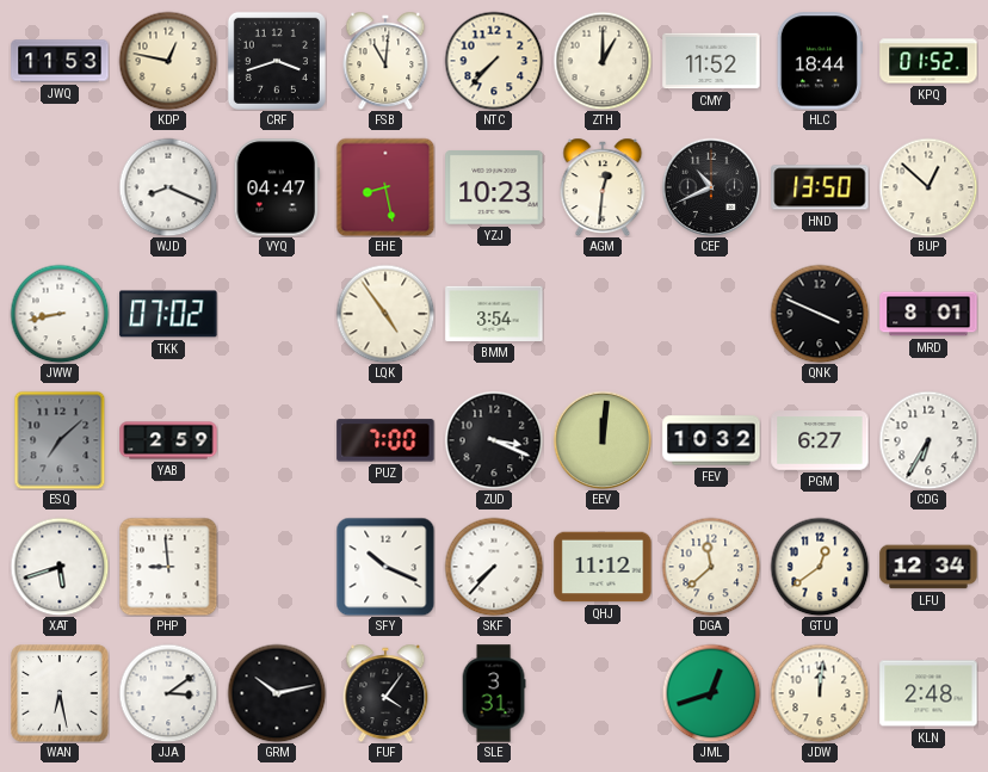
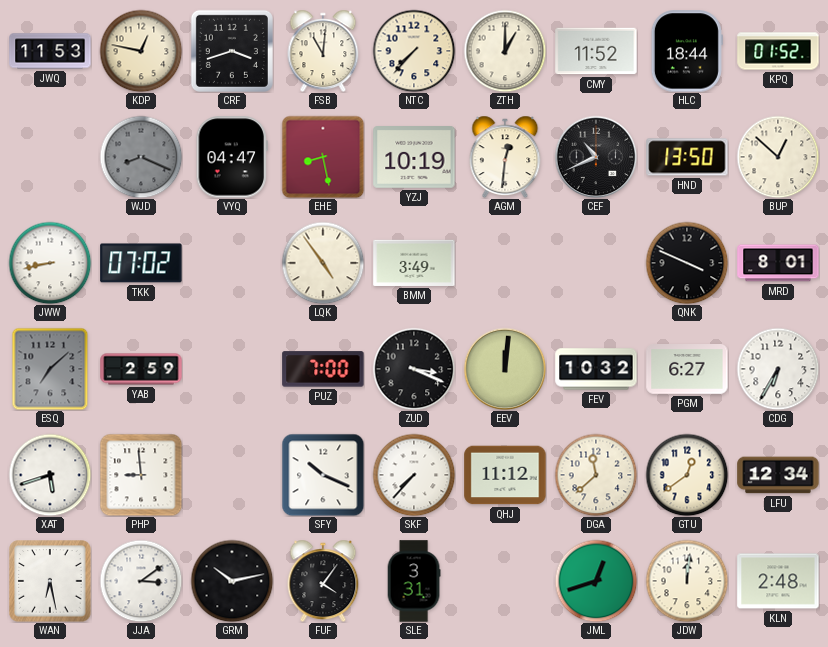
WJD dial: white -> grey (141, 157)
YZJ: 10:23 -> 10:19 (414, 158)
BMM: 3:54 -> 3:49 (414, 263)
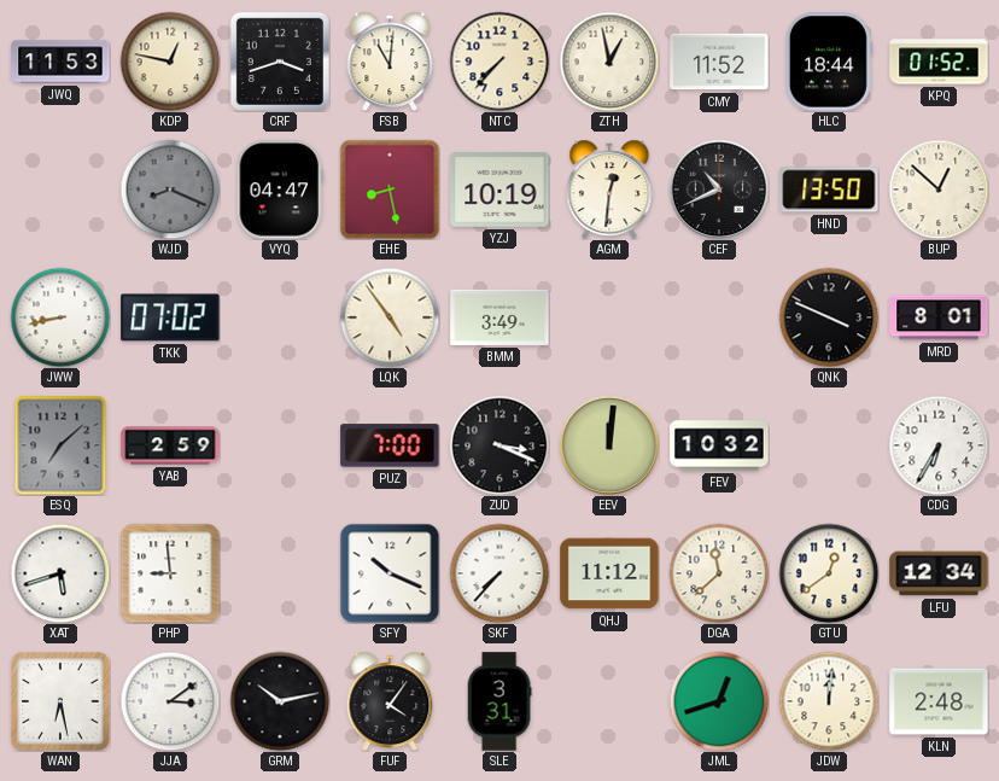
ZTH: 1:00 -> 12:58 (609, 62)
PGM: 6:27 -> none (687, 370)
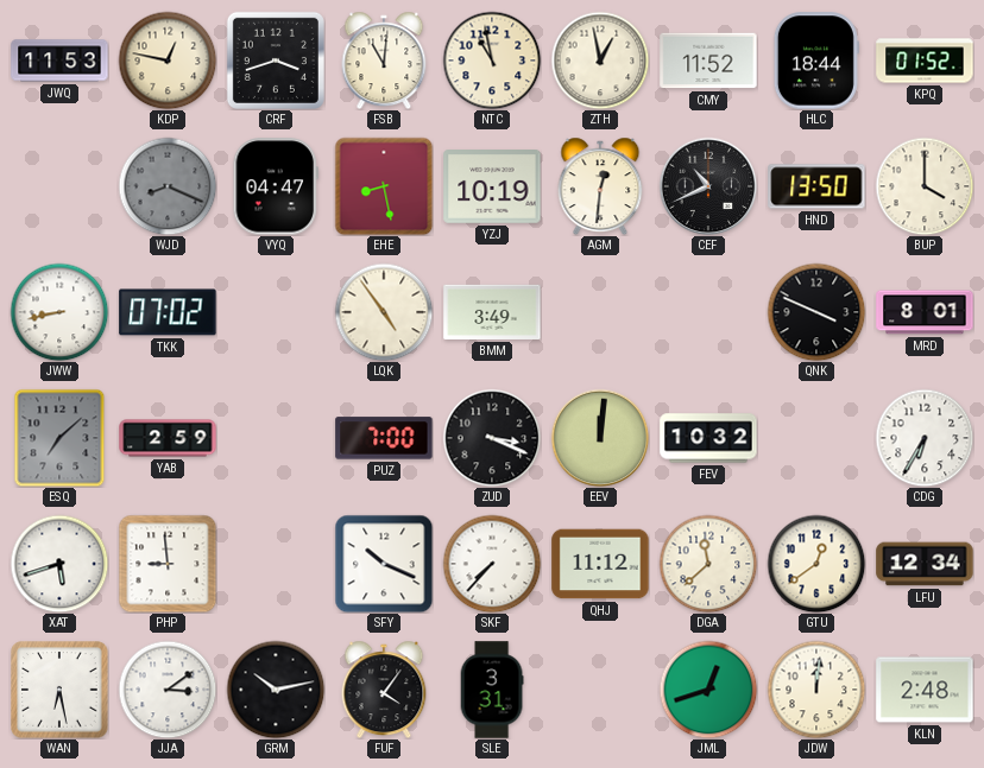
NTC: 7:37 -> 10:58 (492, 61)
BUP: 12:52 -> 4:00 (925, 186)
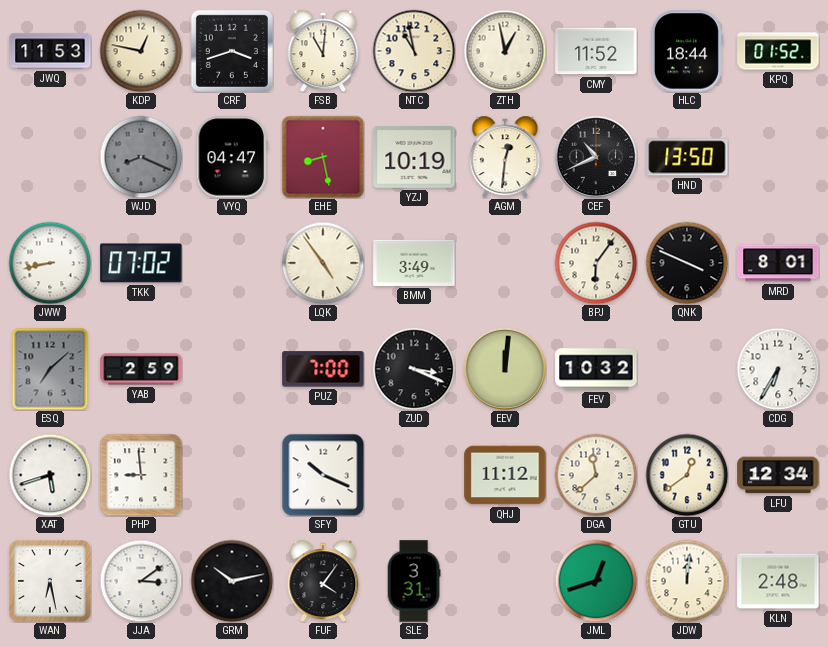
BUP: 4:00 -> none (925, 186)
BPJ: none -> 6:06 (596, 263)
SKF: 7:37 -> none (492, 564)
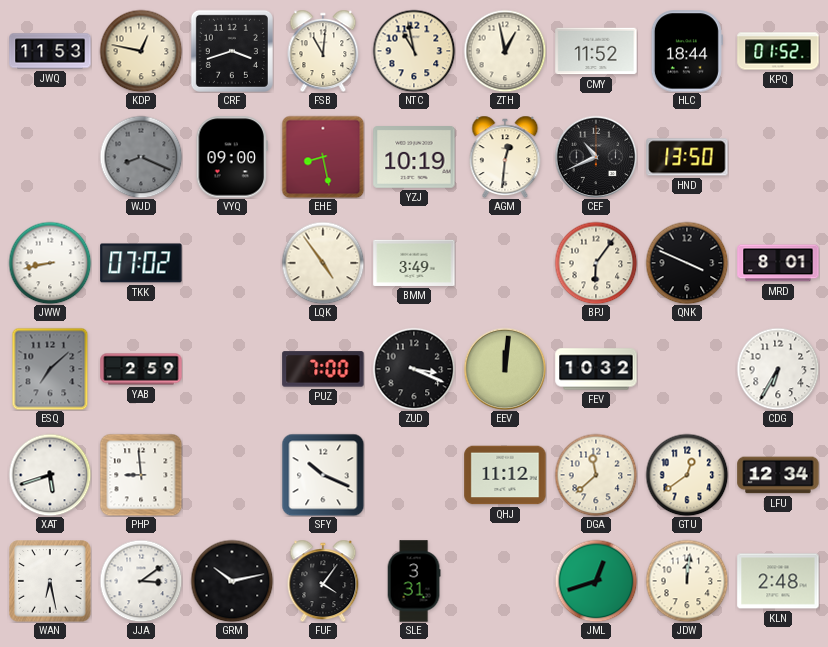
VYQ: 04:47 -> 09:00 (232, 157)
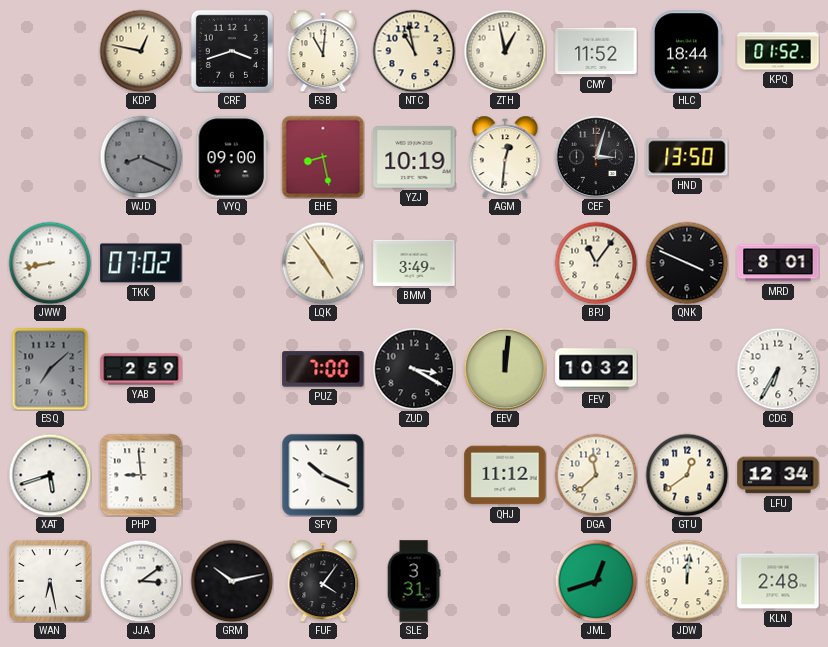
JWQ: 11:53 -> none (50, 51)
CEF: 10:41 -> 3:03 (596, 157)
BPJ: 6:06 -> 11:06 (596, 263)
ZUD: 3:19 -> 3:20 (414, 369)
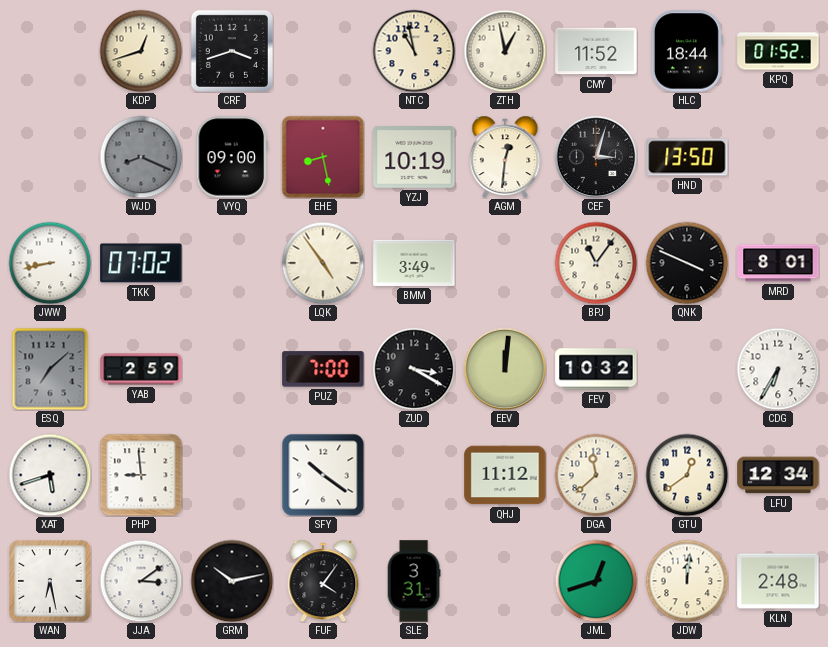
KDP: 12:47 -> 12:42 (141, 51)
FSB: 11:01 -> none (323, 51)
SFY: 10:19 -> 10:21 (323, 475)
